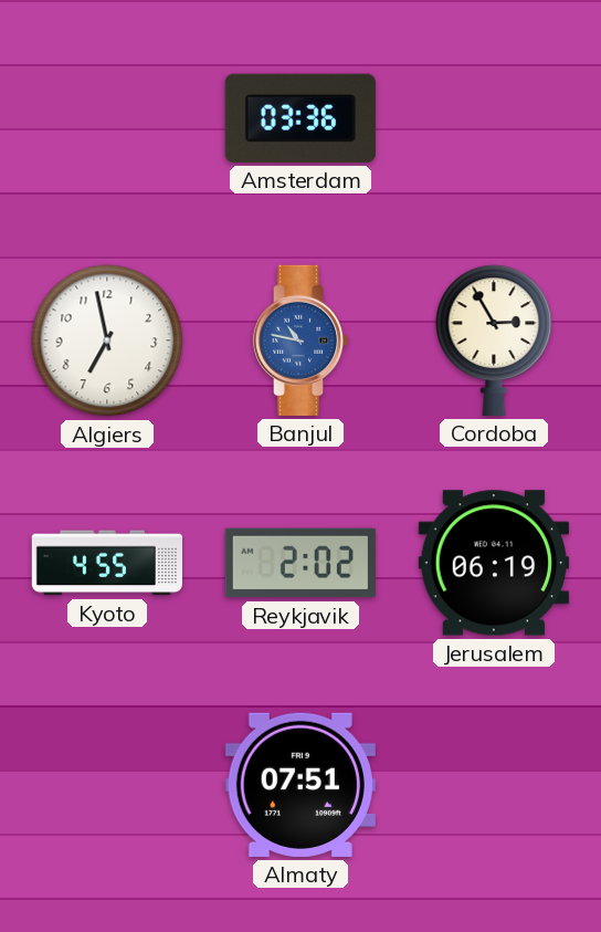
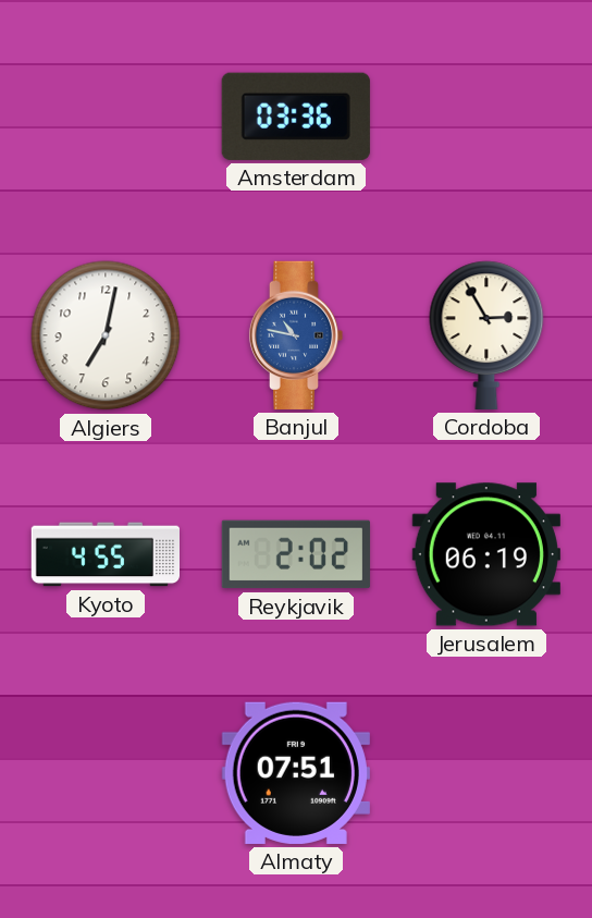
Algiers: 6:58 -> 7:02 (106, 335)
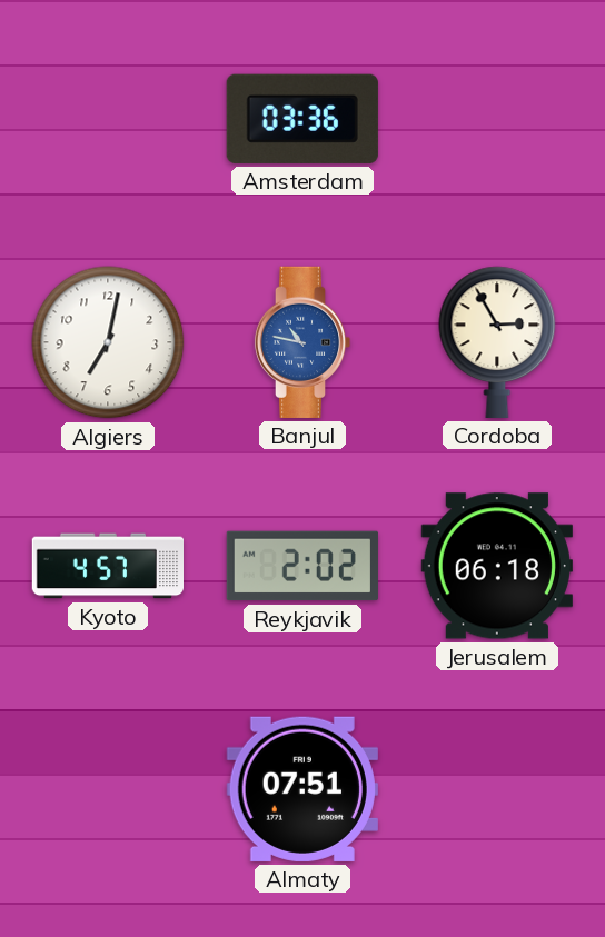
Kyoto: 4:55 -> 4:57 (107, 566)
Jerusalem: 06:19 -> 06:18 (497, 566)
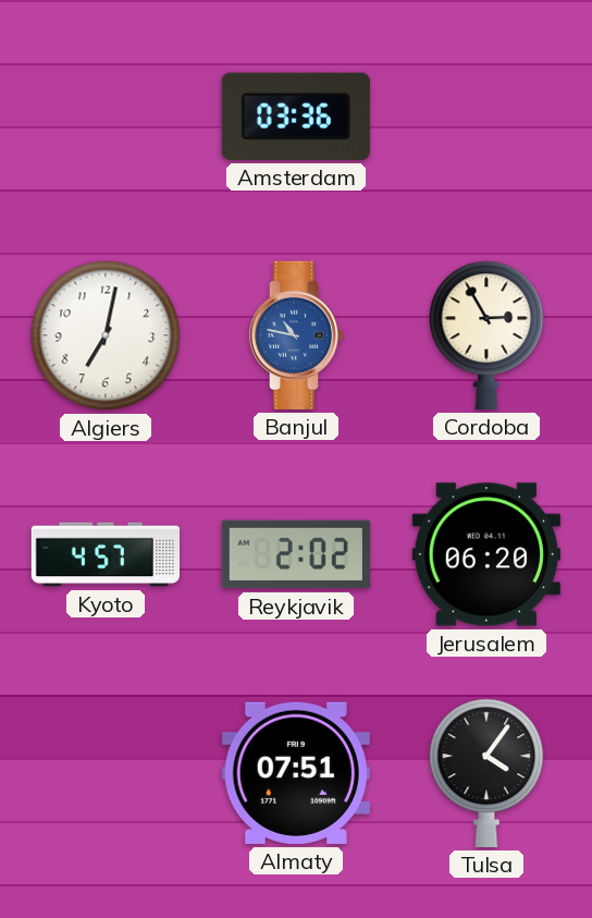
Jerusalem: 06:18 -> 06:20 (486, 554)
Tulsa: none -> 4:06 (486, 773)
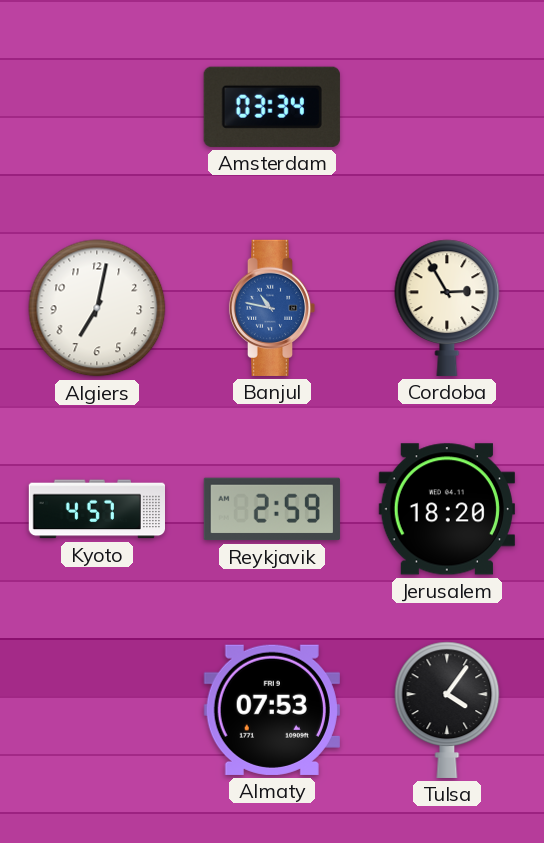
Amsterdam: 03:36 -> 03:34 (272, 107)
Reykjavik: 2:02 -> 2:59 (272, 509)
Jerusalem: 06:20 -> 18:20 (447, 509)
Almaty: 07:51 -> 07:53 (272, 710)
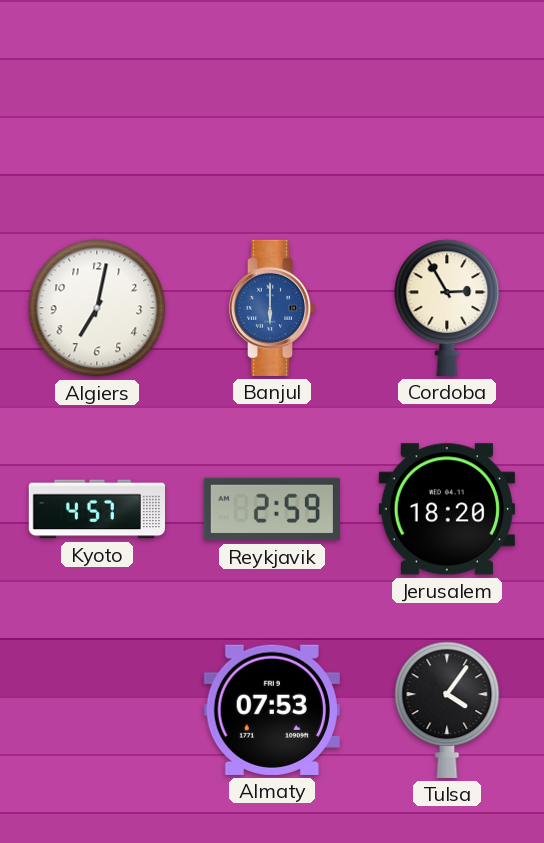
Amsterdam: 03:34 -> none (272, 107)
Banjul: 10:47 -> 6:00 (272, 308)
